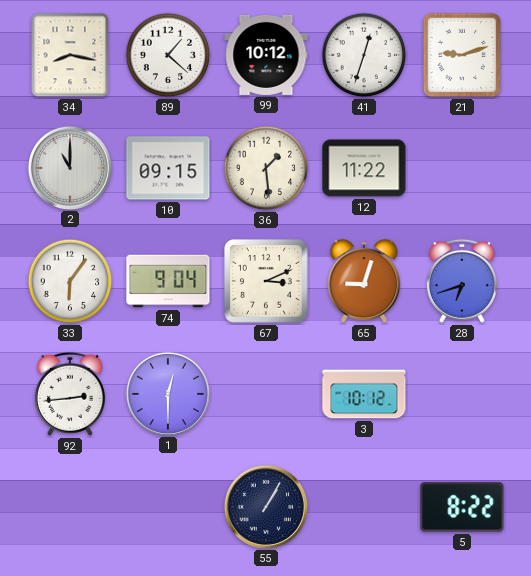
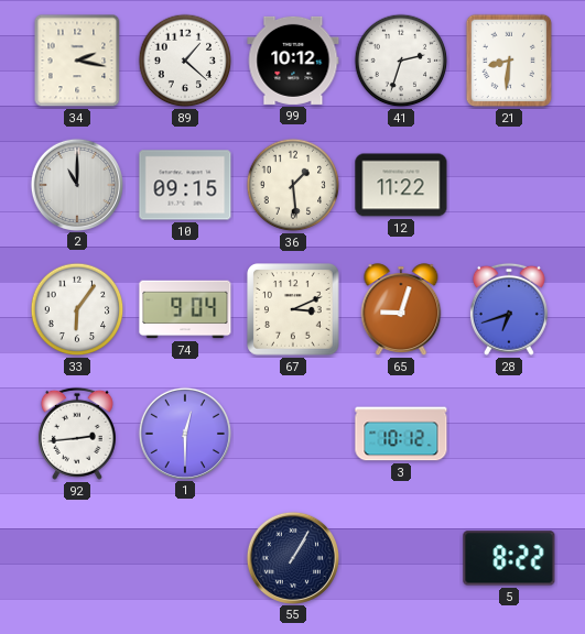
34: 8:17 -> 2:17 (77, 61)
41: 12:33 -> 2:33 (401, 61)
21: 9:12 -> 8:31 (509, 61)
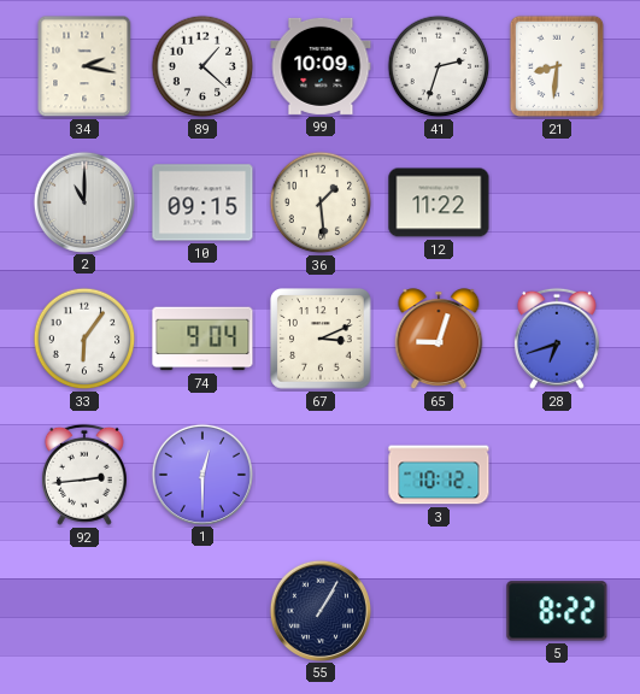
99: 10:12 -> 10:09 (321, 66)
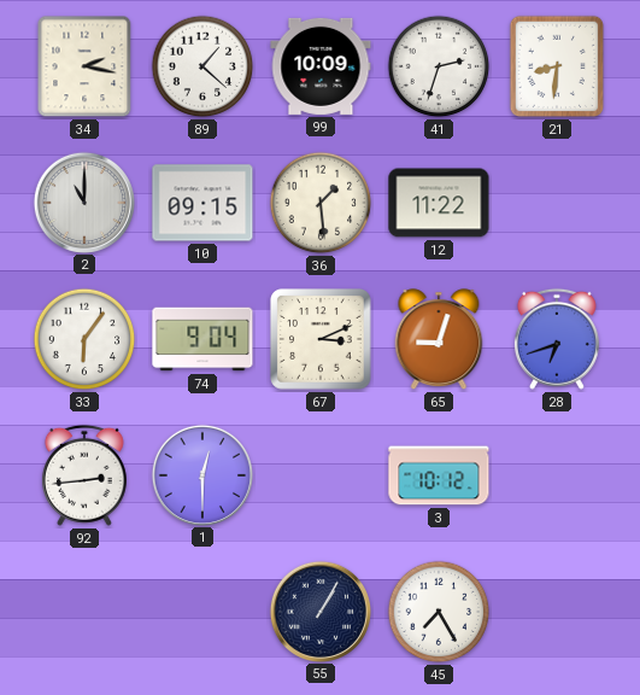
45: none -> 7:25 (439, 612)
5: 8:22 -> none (557, 611)
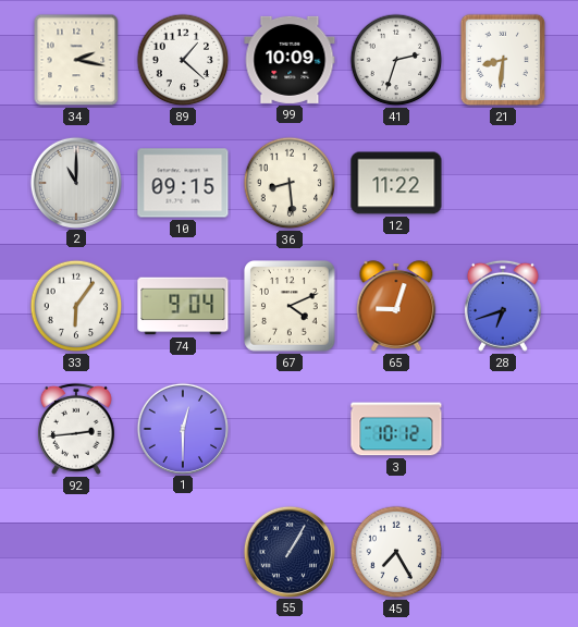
36: 1:29 -> 8:29 (290, 183)
67: 3:11 -> 4:11 (291, 307)
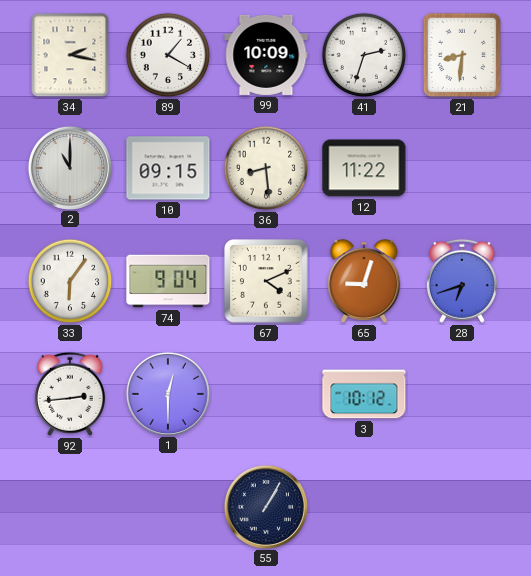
89: 1:22 -> 1:20 (168, 55)
45: 7:25 -> none (396, 552)
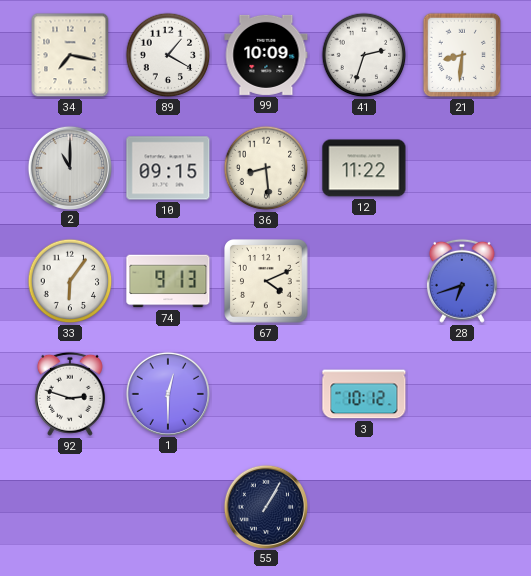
34: 2:17 -> 7:17 (70, 55)
74: 9:04 -> 9:13 (168, 281)
65: 9:03 -> none (364, 282)
92: 2:44 -> 2:48 (70, 394)
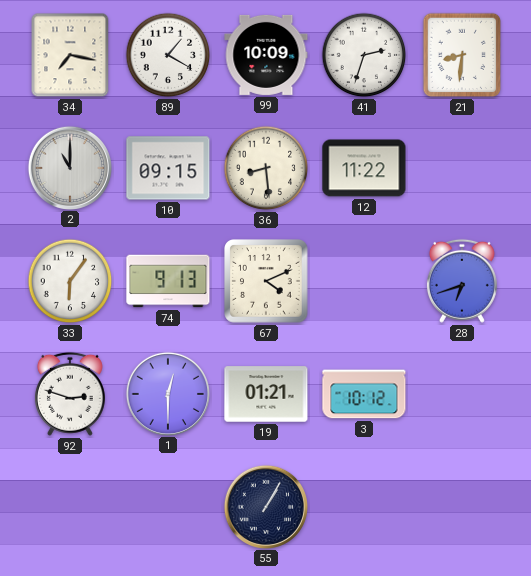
19: none -> 01:21 (266, 394)
